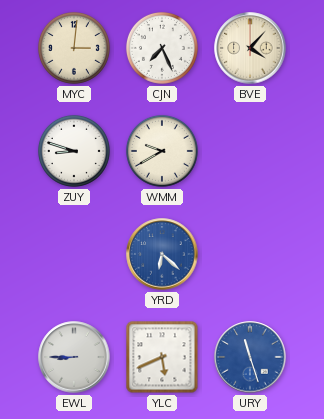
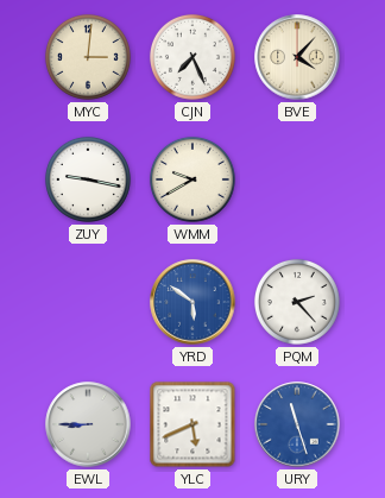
ZUY: 8:48 -> 9:17 (88, 179)
YRD: 6:22 -> 5:51 (192, 302)
PQM: none -> 2:23 (297, 302)
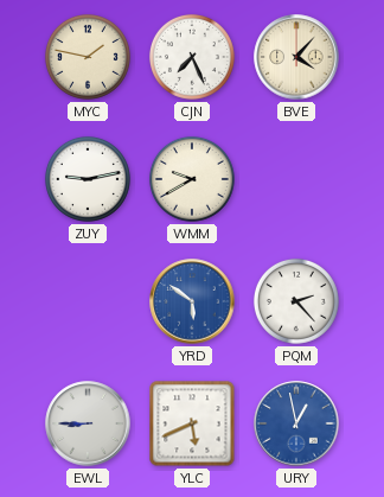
MYC: 3:01 -> 1:47 (88, 57)
ZUY: 9:17 -> 9:13 (88, 179)
URY: 11:27 -> 12:58 (296, 423)
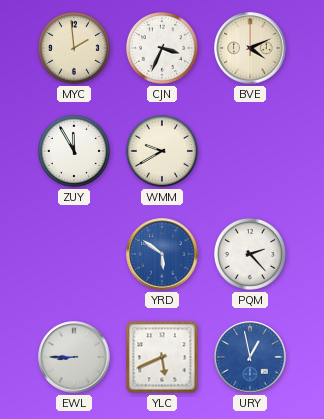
MYC: 1:47 -> 1:59 (74, 48)
CJN: 7:26 -> 3:34 (162, 48)
BVE: 4:07 -> 4:11 (250, 48)
ZUY: 9:13 -> 11:55 (74, 151)
